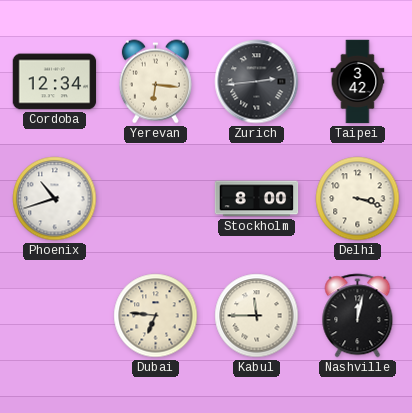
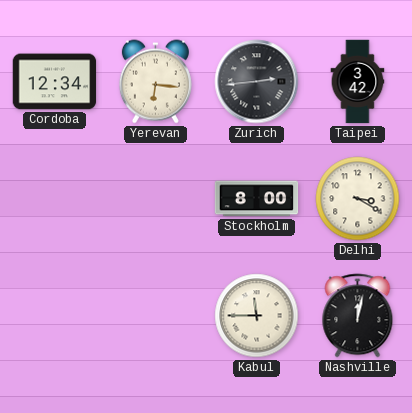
Phoenix: 10:42 -> none (55, 199)
Delhi: 3:18 -> 3:20 (358, 199)
Dubai: 6:46 -> none (156, 316)
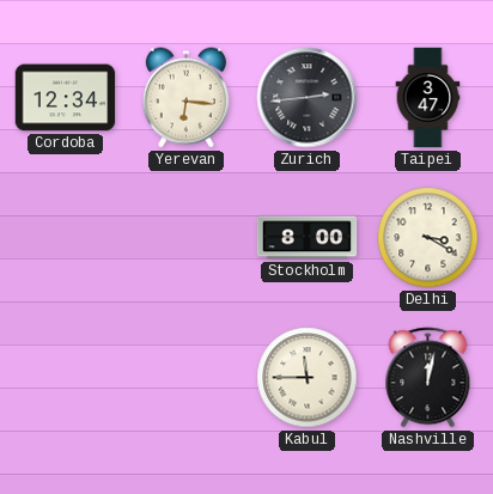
Taipei: 3:42 -> 3:47 (428, 98)
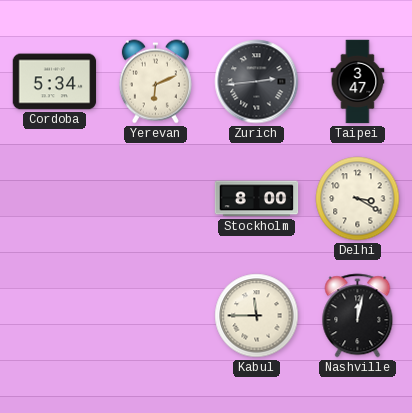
Cordoba: 12:34 -> 5:34 (55, 82)
Yerevan: 6:16 -> 6:11 (155, 82)
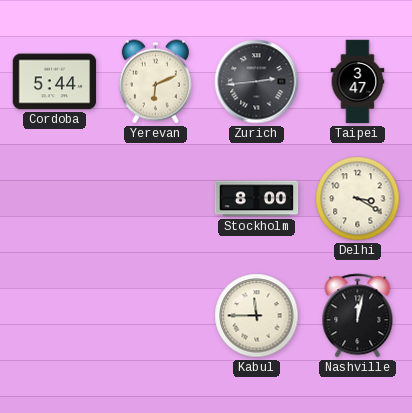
Cordoba: 5:34 -> 5:44 (55, 82)
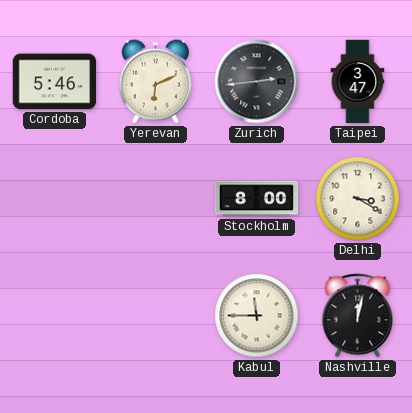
Cordoba: 5:44 -> 5:46 (55, 82)
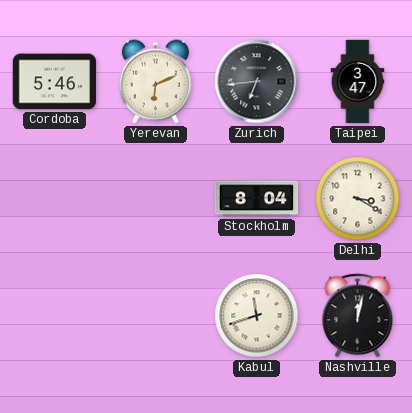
Zurich: 2:44 -> 6:44 (257, 82)
Stockholm: 8:00 -> 8:04 (257, 199)
Kabul: 11:45 -> 11:42 (257, 316)
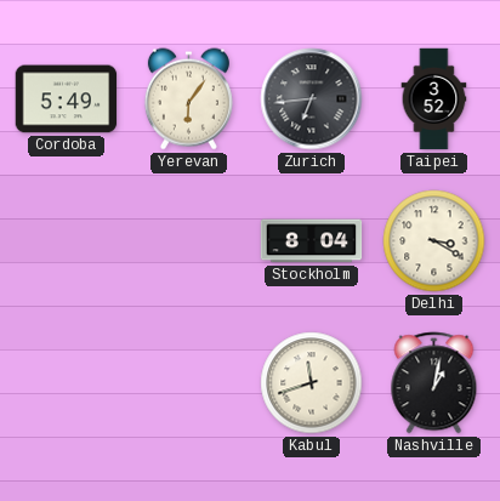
Cordoba: 5:46 -> 5:49 (67, 99)
Yerevan: 6:11 -> 6:06 (188, 99)
Taipei: 3:47 -> 3:52 (434, 99)
Nashville: 12:02 -> 1:02 (434, 383)
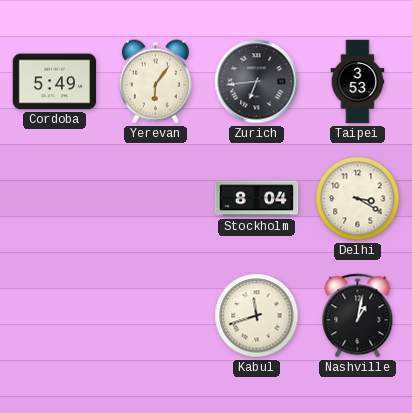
Taipei: 3:52 -> 3:53 (358, 82)
